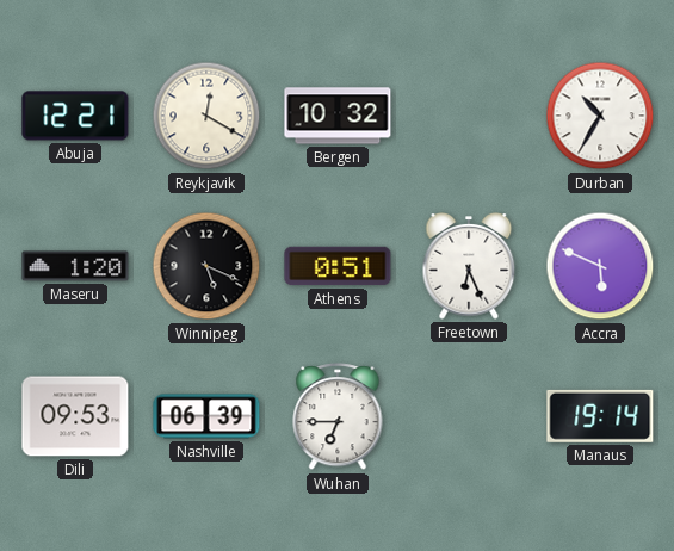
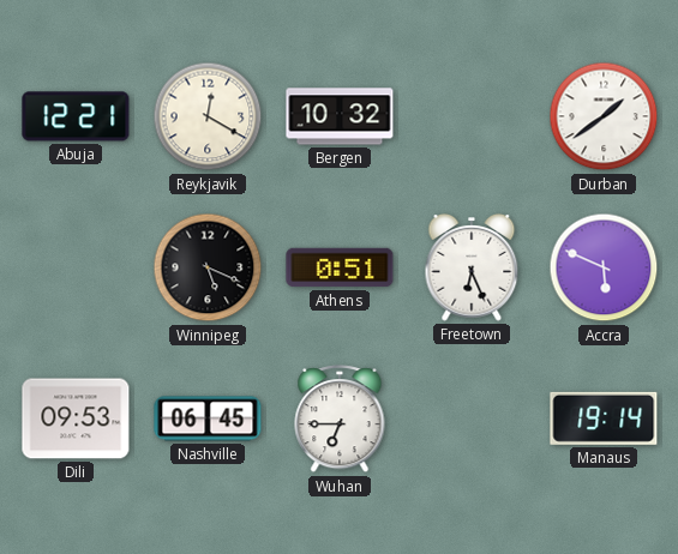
Durban: 10:35 -> 1:39 (604, 116)
Maseru: 1:20 -> none (75, 266)
Nashville: 06:39 -> 06:45 (208, 418)
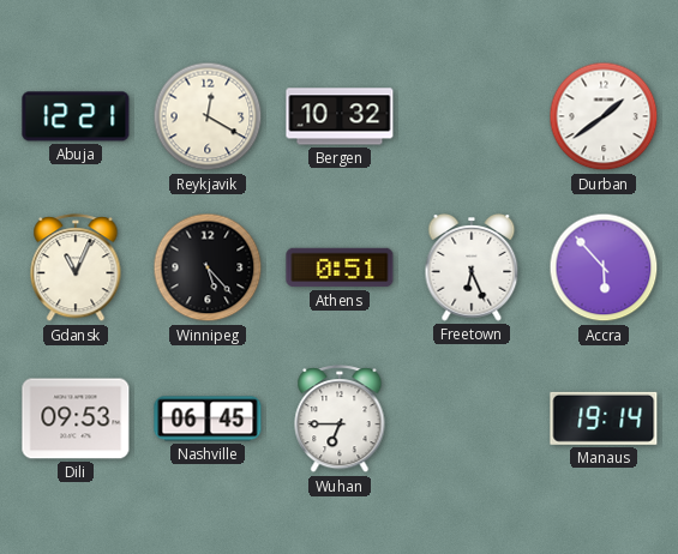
Gdansk: none -> 11:04 (76, 269)
Winnipeg: 5:19 -> 5:23 (208, 267)
Accra: 5:49 -> 5:53 (604, 267)
